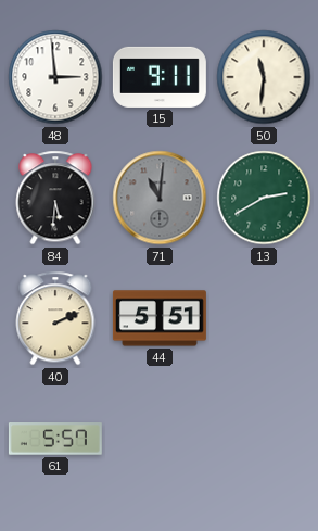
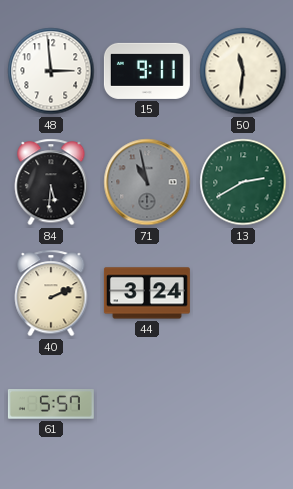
71: 11:01 -> 10:58 (147, 182)
44: 5:51 -> 3:24 (147, 293)
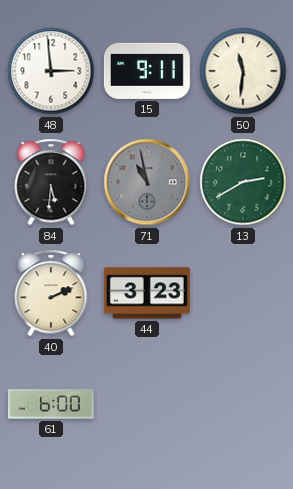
44: 3:24 -> 3:23 (147, 293)
61: 5:57 -> 6:00 (51, 404)
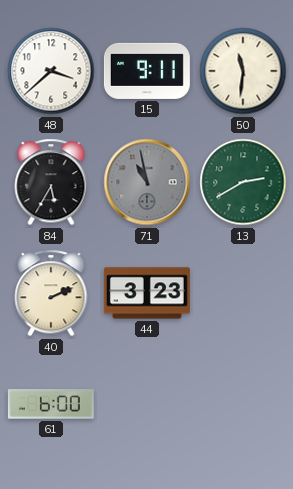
48: 2:59 -> 3:38 (51, 71)
84: 5:31 -> 5:35 (51, 182)
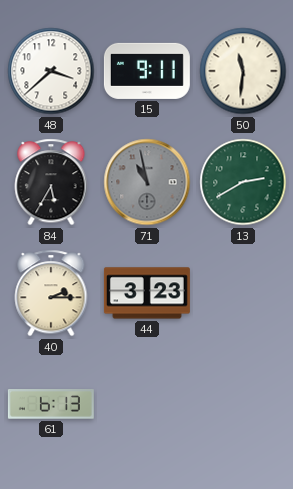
40: 2:11 -> 2:15 (51, 293)
61: 6:00 -> 6:13 (51, 404)
